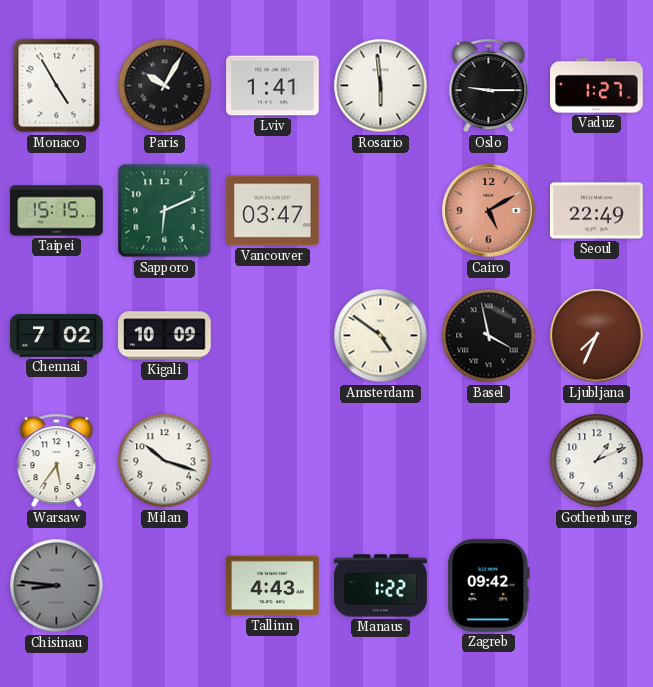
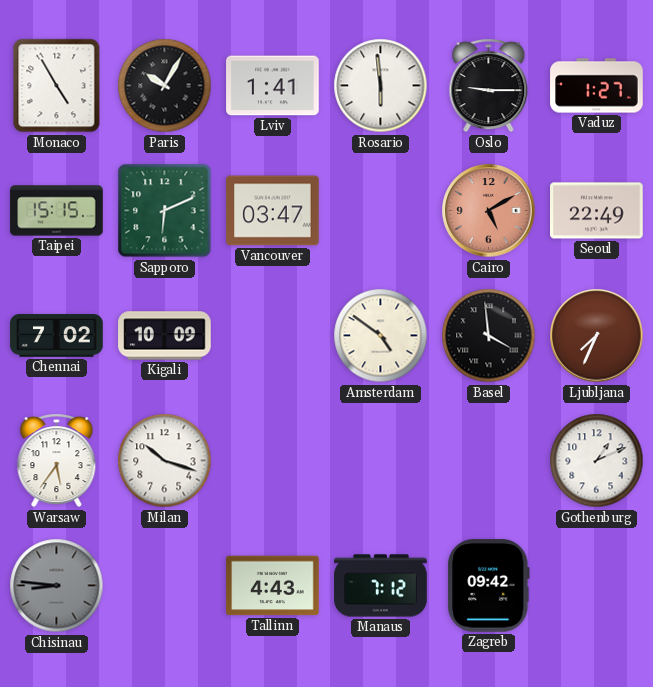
Basel: 3:58 -> 3:59 (489, 336)
Manaus: 1:22 -> 7:12 (381, 586)
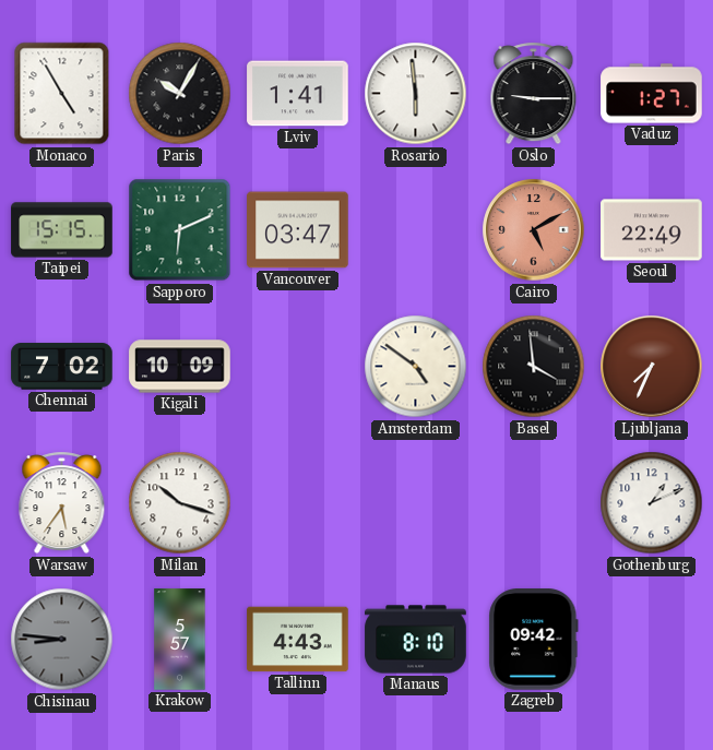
Krakow: none -> 5:57 (180, 640)
Manaus: 7:12 -> 8:10 (416, 640)
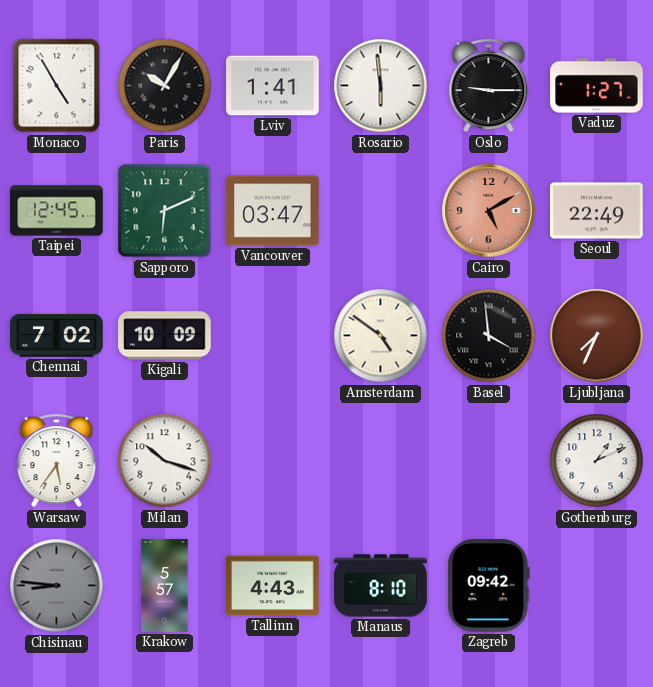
Taipei: 15:15 -> 12:45 (57, 211)
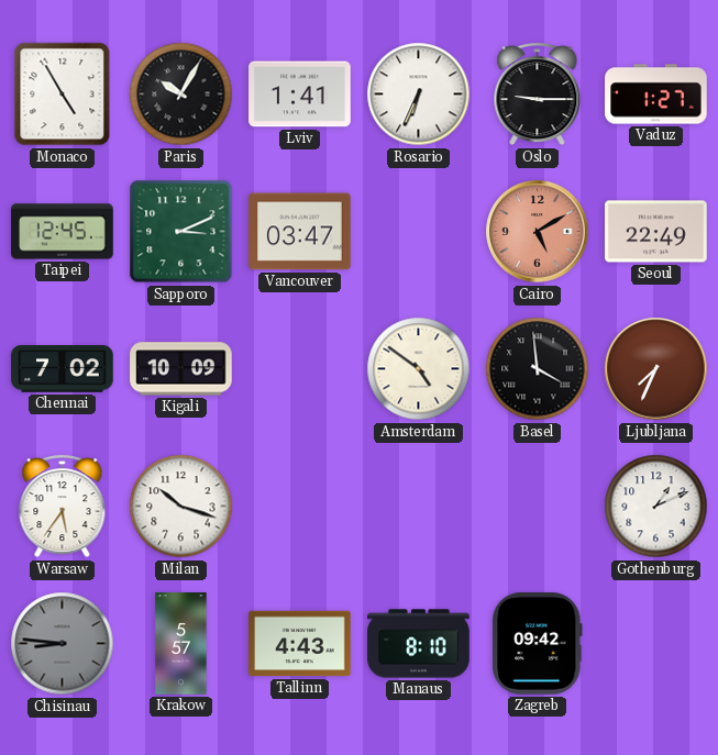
Rosario: 5:59 -> 6:34 (419, 95)
Sapporo: 6:11 -> 3:11 (181, 232)
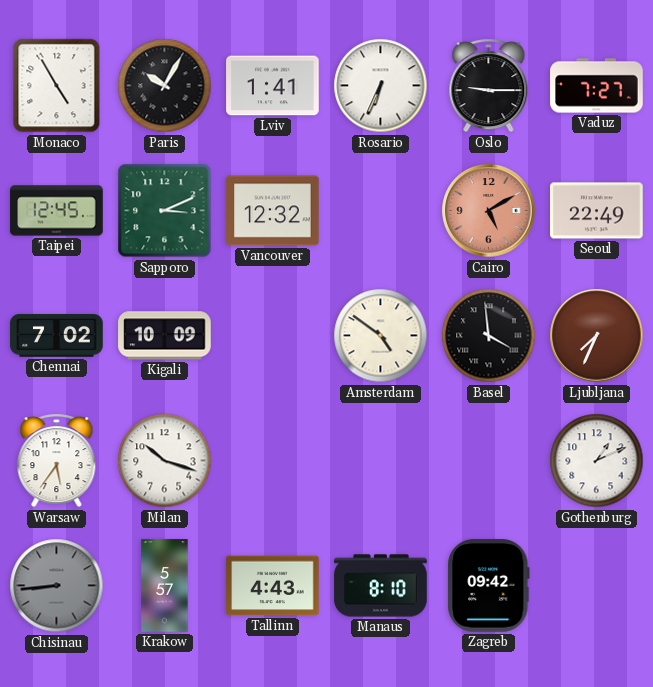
Vaduz: 1:27 -> 7:27 (597, 86)
Vancouver: 03:47 -> 12:32 (273, 211)
Chisinau: 8:46 -> 8:44 (57, 586)
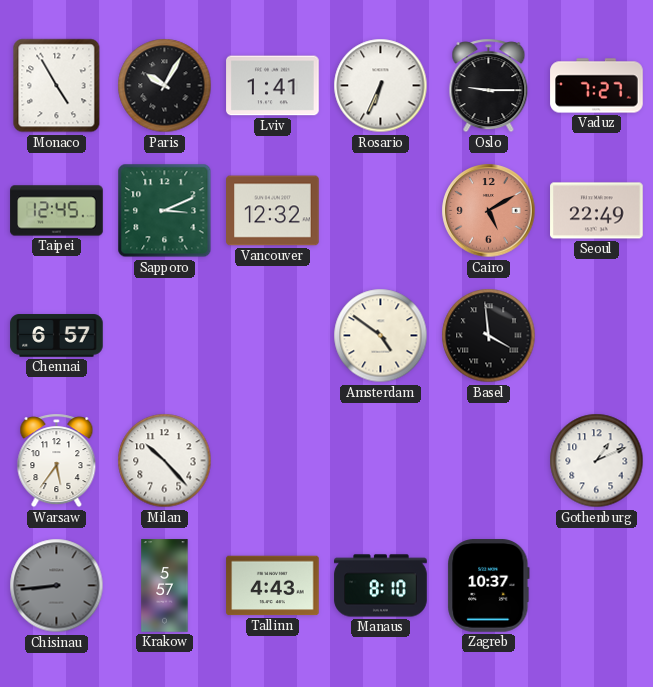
Chennai: 7:02 -> 6:57 (57, 336)
Kigali: 10:09 -> none (165, 336)
Ljubljana: 7:34 -> none (597, 336)
Milan: 10:18 -> 10:23 (165, 461)
Zagreb: 09:42 -> 10:37 (489, 586)
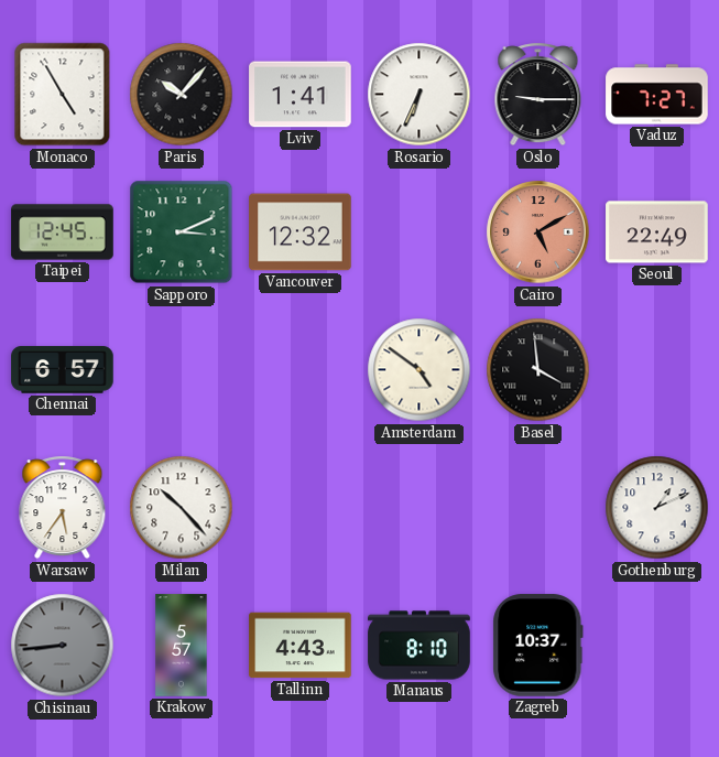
Paris: 10:05 -> 10:07 (182, 95)
